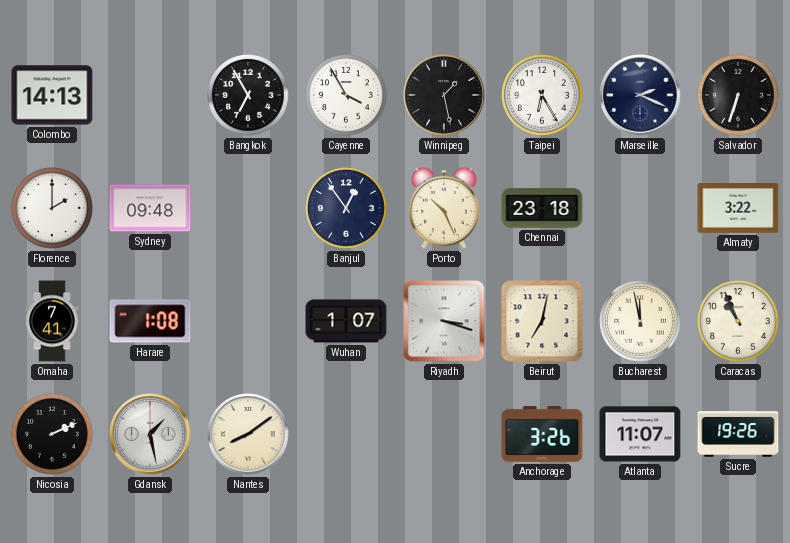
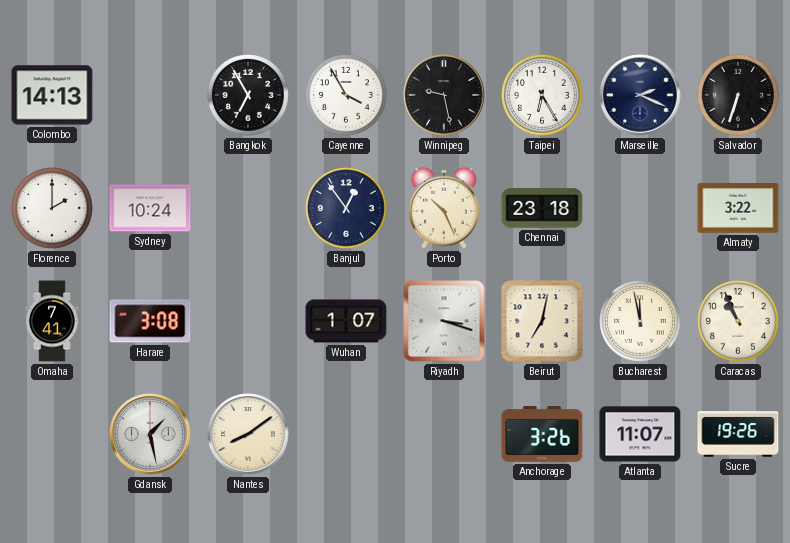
Winnipeg: 1:28 -> 9:28 (444, 95)
Sydney: 09:48 -> 10:24 (150, 208)
Harare: 1:08 -> 3:08 (150, 321)
Nicosia: 2:11 -> none (53, 435)
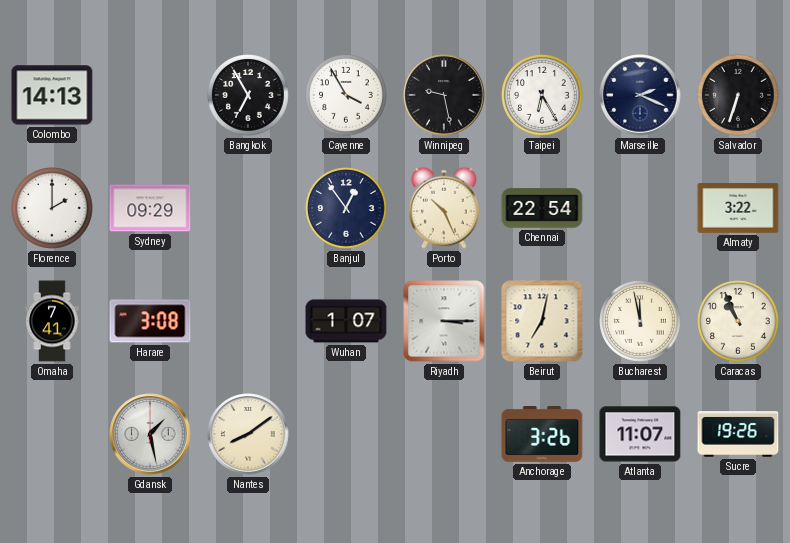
Sydney: 10:24 -> 09:29 (150, 208)
Chennai: 23:18 -> 22:54 (542, 208)
Riyadh: 3:18 -> 3:15 (444, 321)
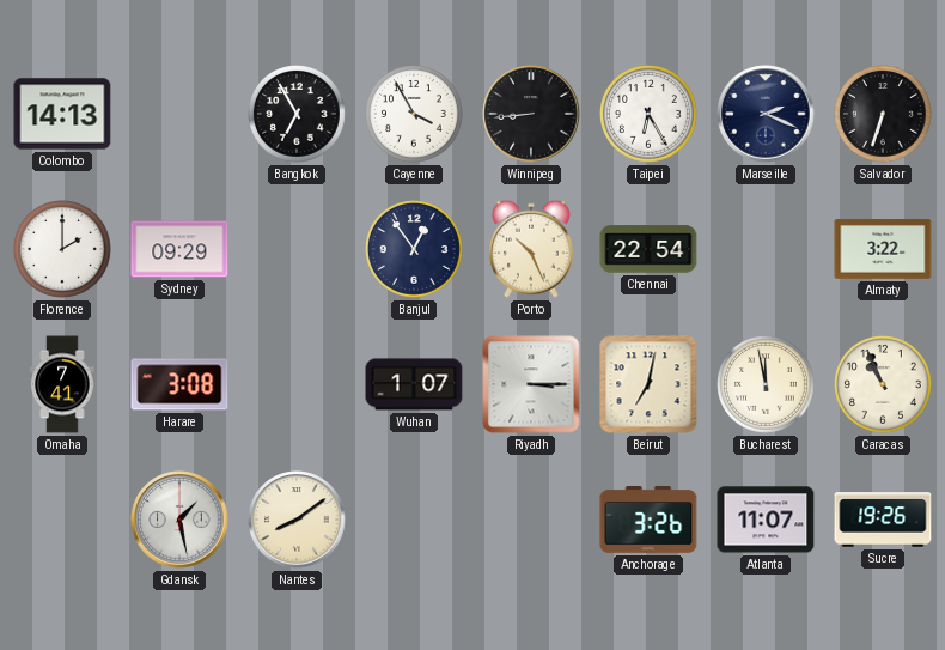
Winnipeg: 9:28 -> 8:44 (531, 114)
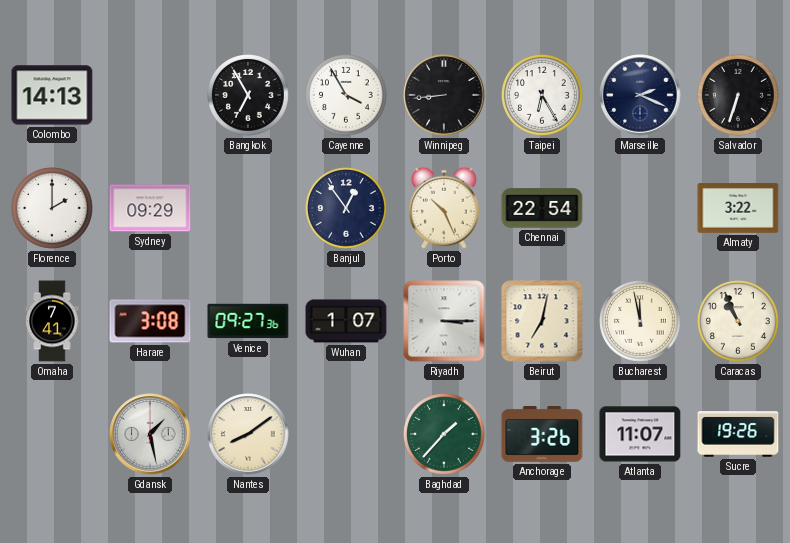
Venice: none -> 09:27 (248, 321)
Baghdad: none -> 1:37 (445, 435)
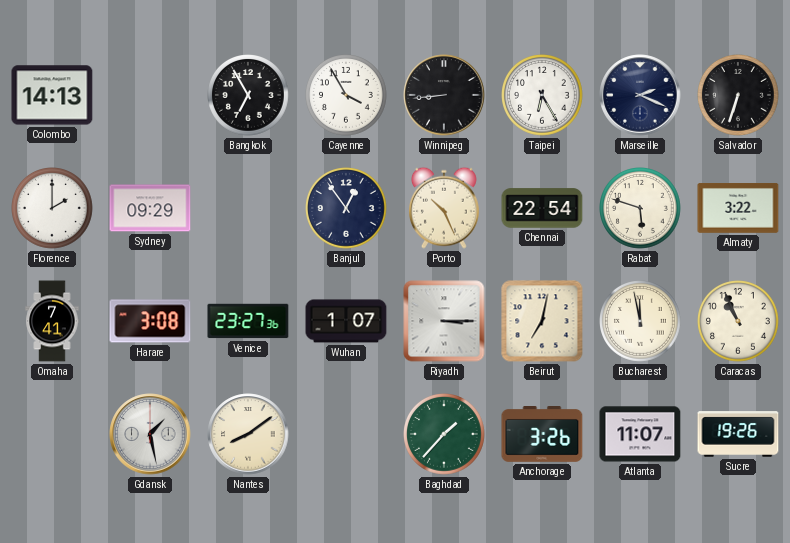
Rabat: none -> 5:48 (641, 209)
Venice: 09:27 -> 23:27 (248, 321)
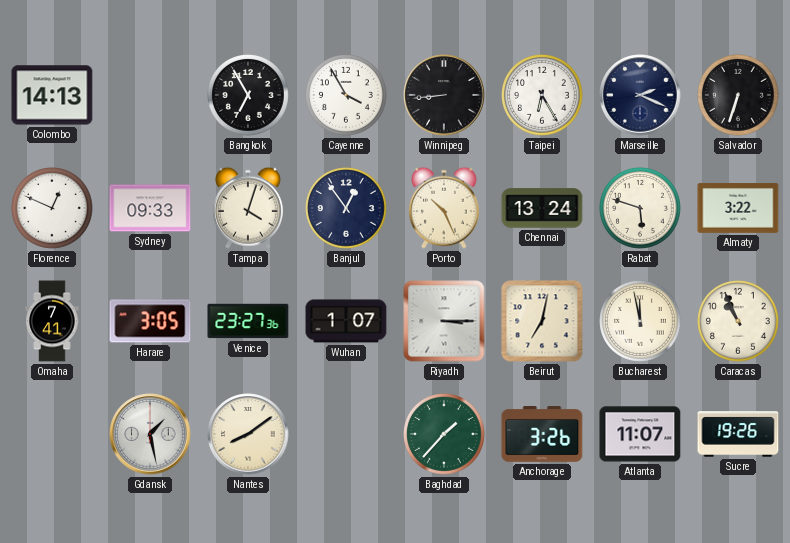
Florence: 2:00 -> 12:49 (53, 209)
Sydney: 09:29 -> 09:33 (150, 208)
Tampa: none -> 4:03 (248, 208)
Chennai: 22:54 -> 13:24 (542, 208)
Harare: 3:08 -> 3:05 (150, 321)
